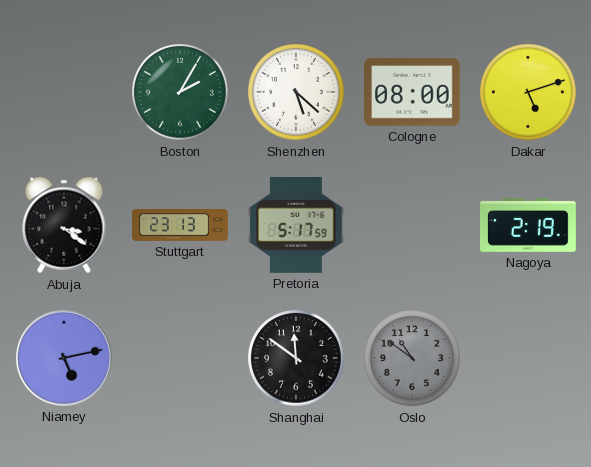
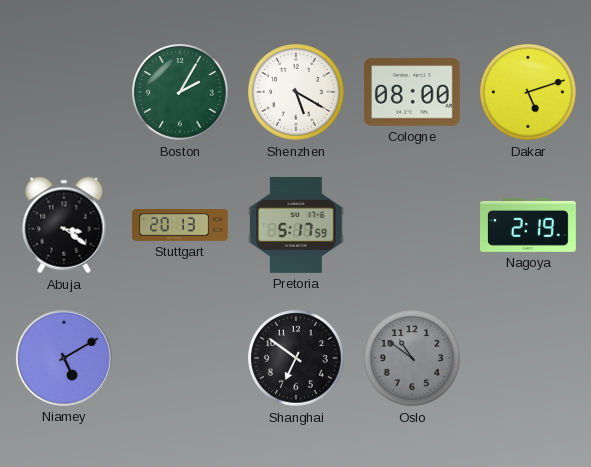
Shenzhen: 5:22 -> 5:20 (297, 93)
Stuttgart: 23:13 -> 20:13 (181, 226)
Niamey: 5:13 -> 5:10 (64, 358)
Shanghai: 11:51 -> 6:51 (297, 359)
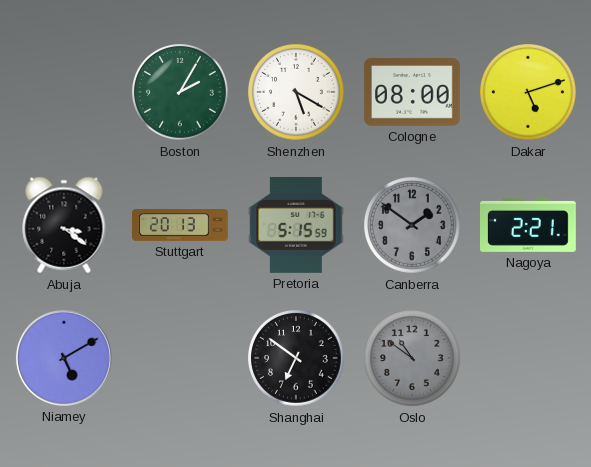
Pretoria: 5:17 -> 5:15 (296, 225)
Canberra: none -> 1:51 (413, 226)
Nagoya: 2:19 -> 2:21 (529, 225)
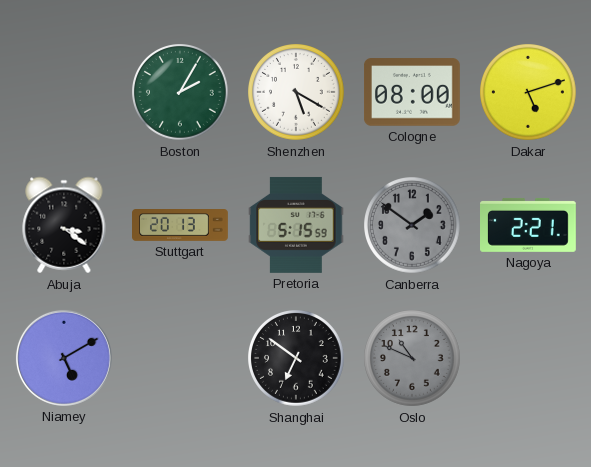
Oslo: 10:51 -> 10:49 (413, 359)
